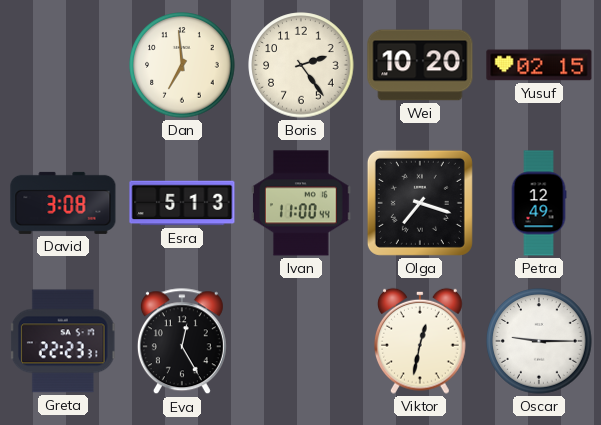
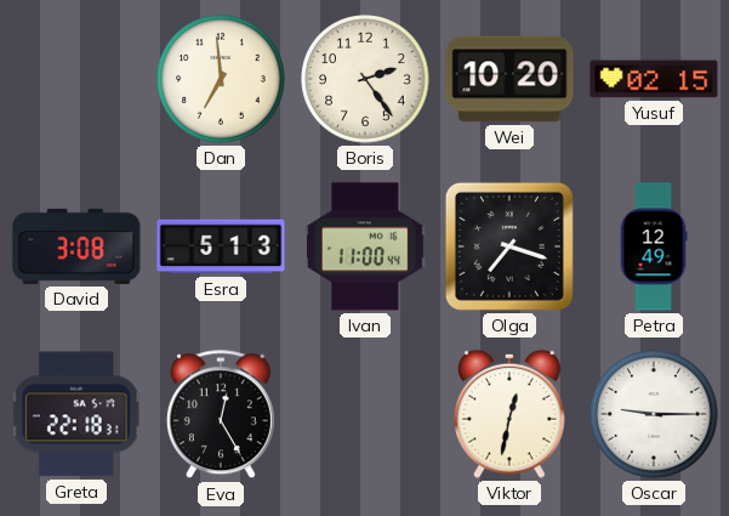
Greta: 22:23 -> 22:18 (76, 414)
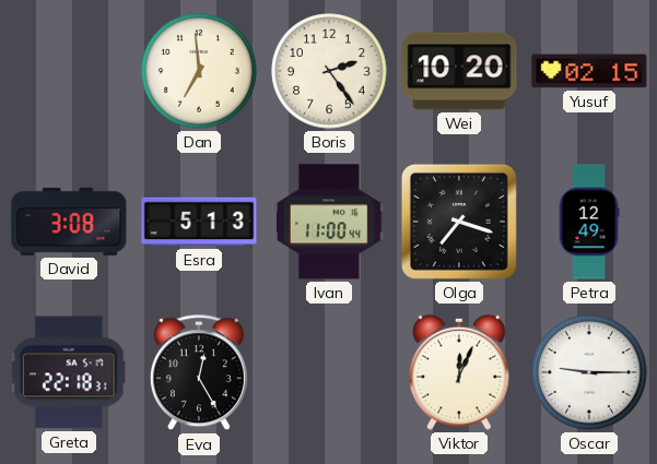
Viktor: 12:32 -> 12:04 (459, 372)
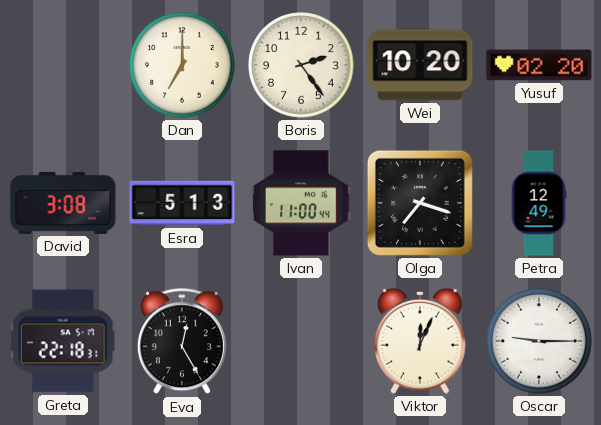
Dan: 6:59 -> 7:00 (182, 65)
Yusuf: 02:15 -> 02:20 (539, 65)
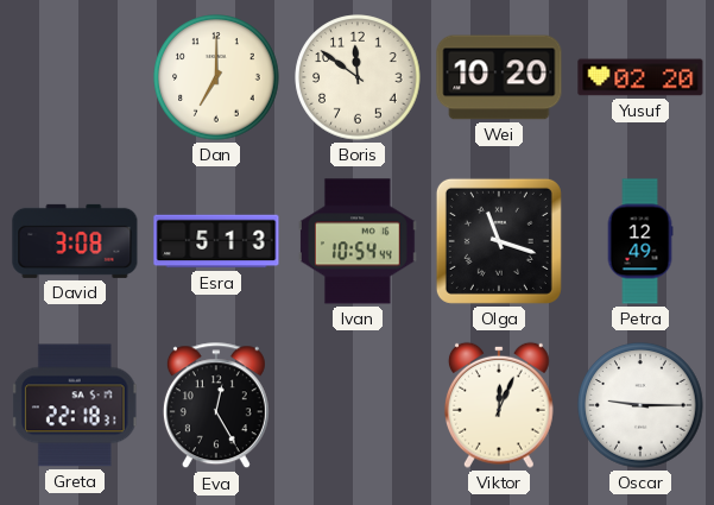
Boris: 2:24 -> 11:51 (358, 77)
Ivan: 11:00 -> 10:54 (359, 241)
Olga: 7:18 -> 11:18 (499, 241)
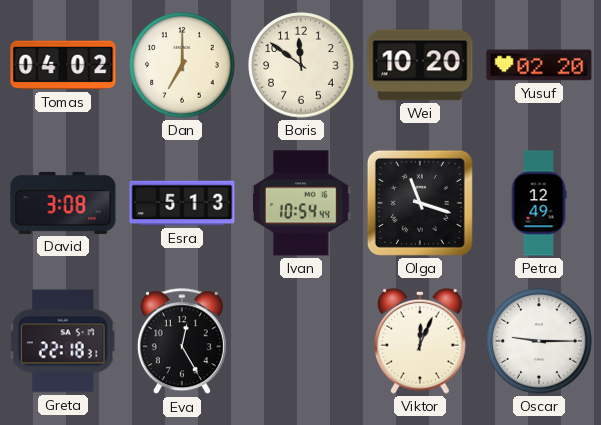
Tomas: none -> 04:02 (63, 65)
